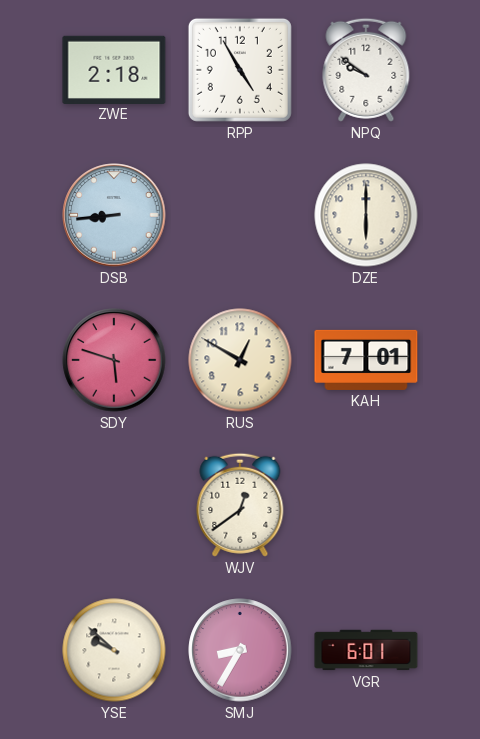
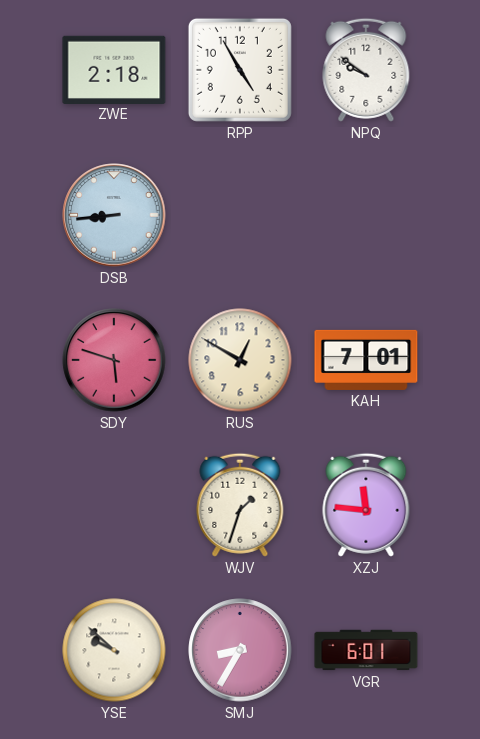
DZE: 6:00 -> none (366, 215)
WJV: 12:39 -> 1:33 (240, 505)
XZJ: none -> 11:46 (366, 505)
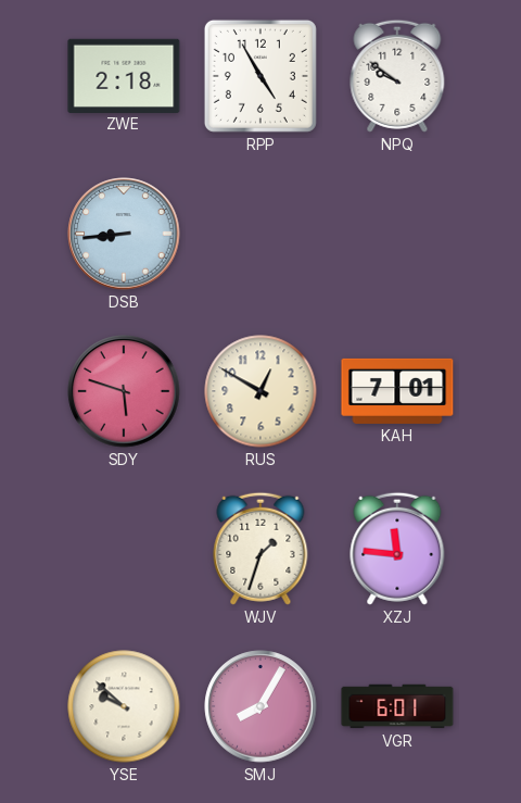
SMJ: 8:35 -> 8:05 (260, 706)
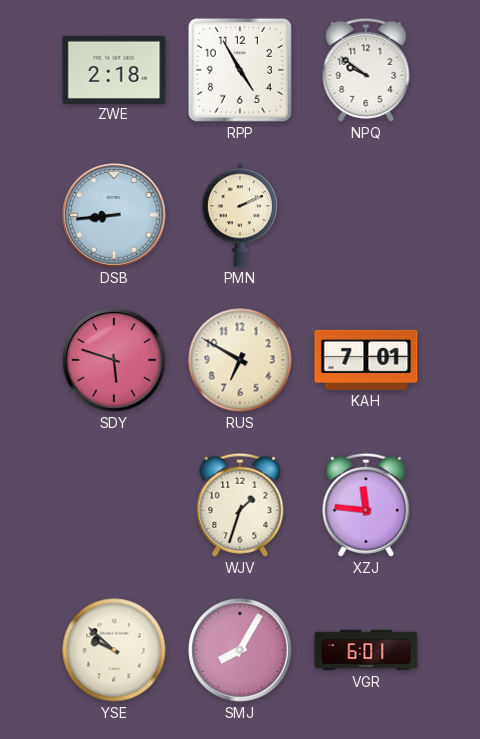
PMN: none -> 2:11 (240, 215)
RUS: 12:50 -> 6:50 (240, 360)
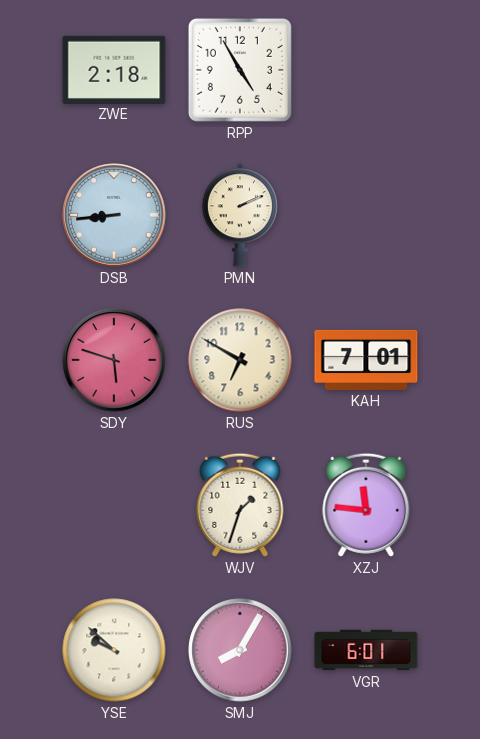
NPQ: 9:51 -> none (366, 70)
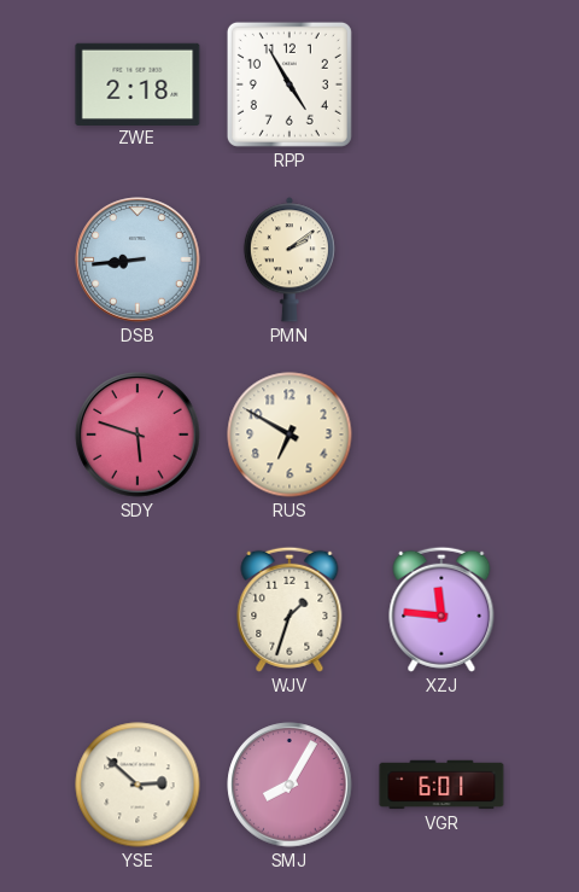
PMN: 2:11 -> 2:09 (289, 260)
KAH: 7:01 -> none (366, 360)
YSE: 9:52 -> 2:52 (138, 785)
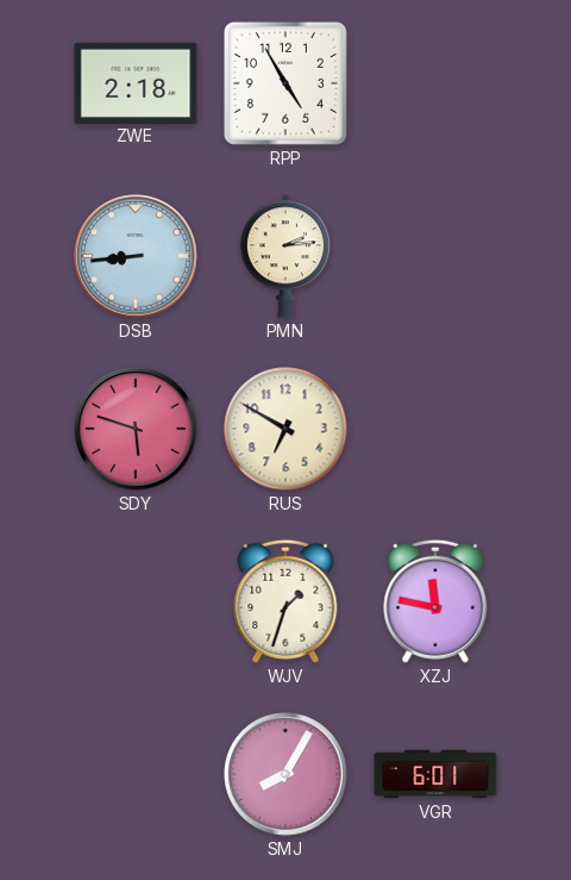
PMN: 2:09 -> 2:14 (285, 256)
XZJ: 11:46 -> 11:47 (435, 601)
YSE: 2:52 -> none (138, 785)
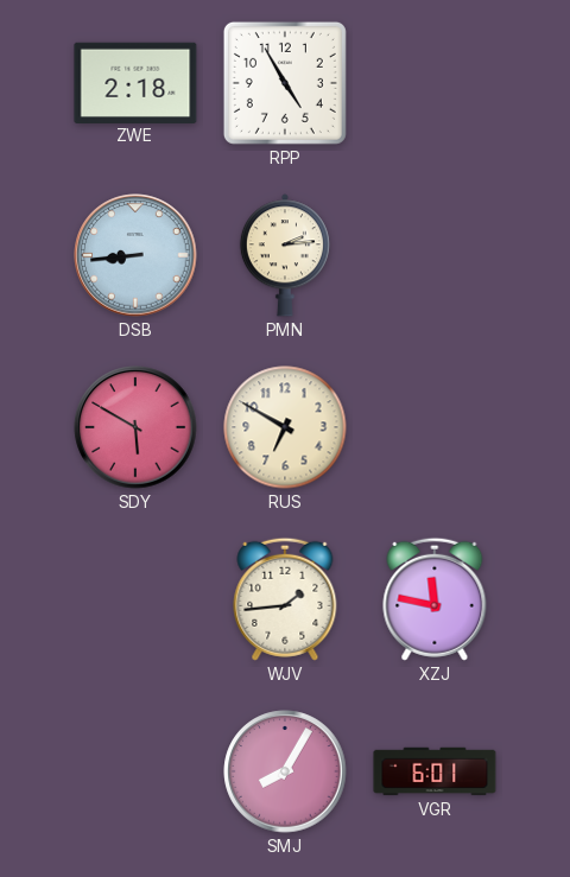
SDY: 5:48 -> 5:50 (135, 427)
WJV: 1:33 -> 1:44 (285, 599)
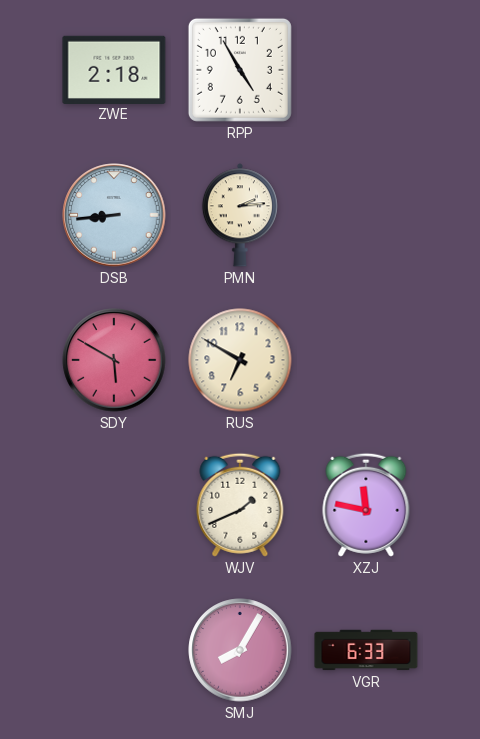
WJV: 1:44 -> 1:41 (240, 505)
VGR: 6:01 -> 6:33 (366, 650)
